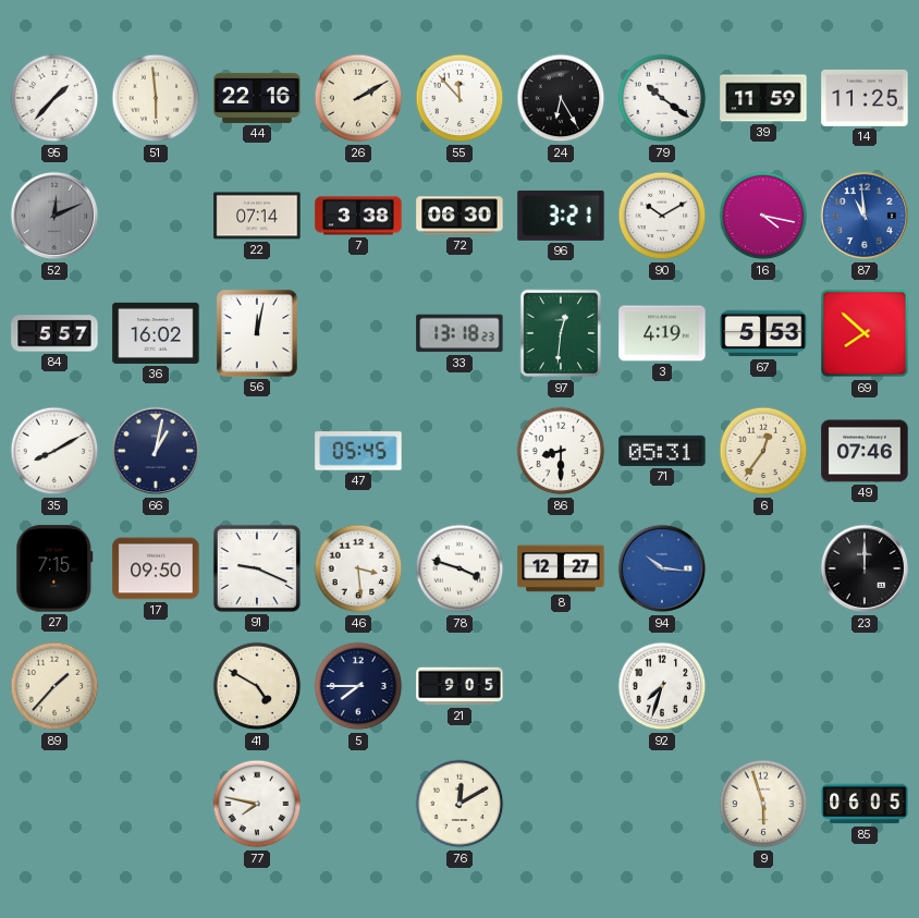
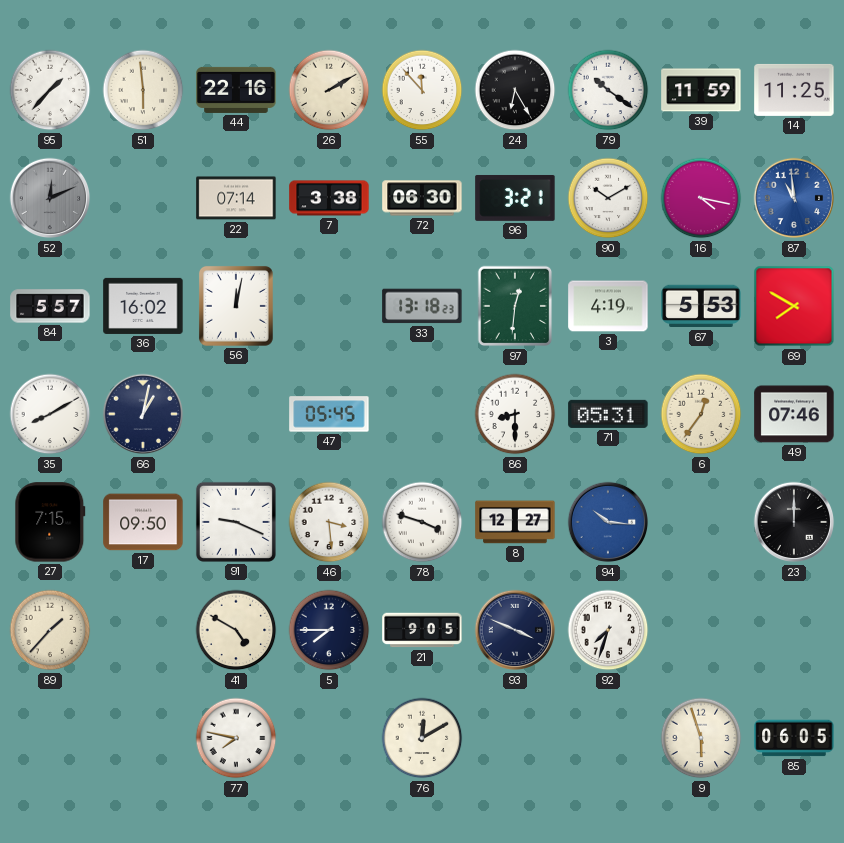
69: 7:52 -> 7:50 (794, 306)
93: none -> 3:49 (515, 630)
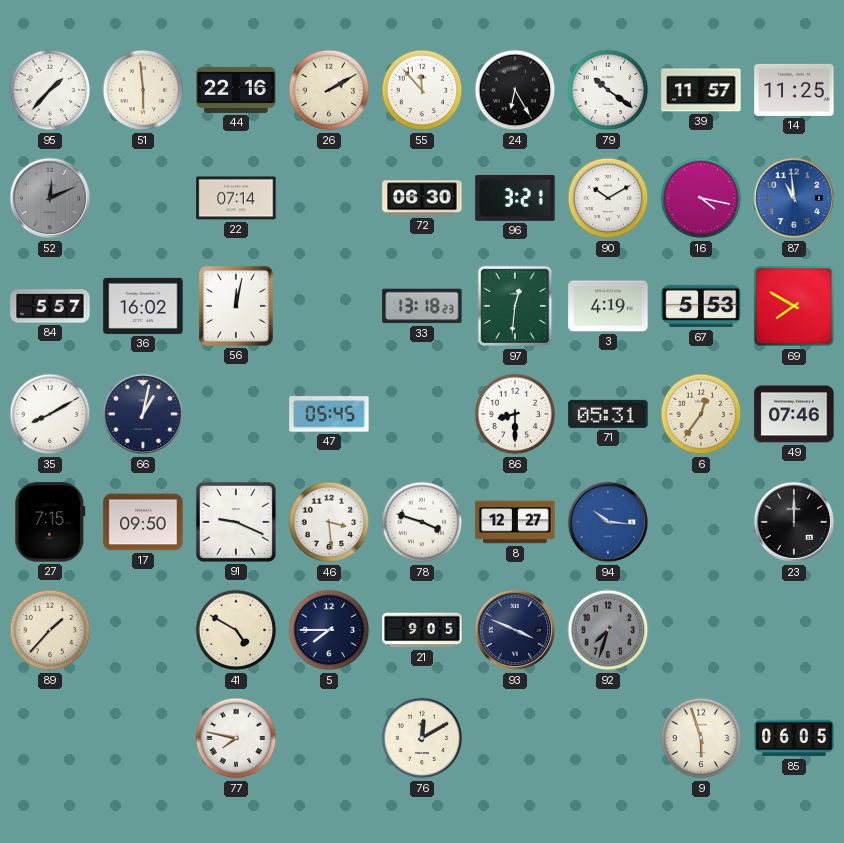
39: 11:59 -> 11:57 (701, 90)
7: 3:38 -> none (329, 198)
92 dial: white -> grey (608, 630)
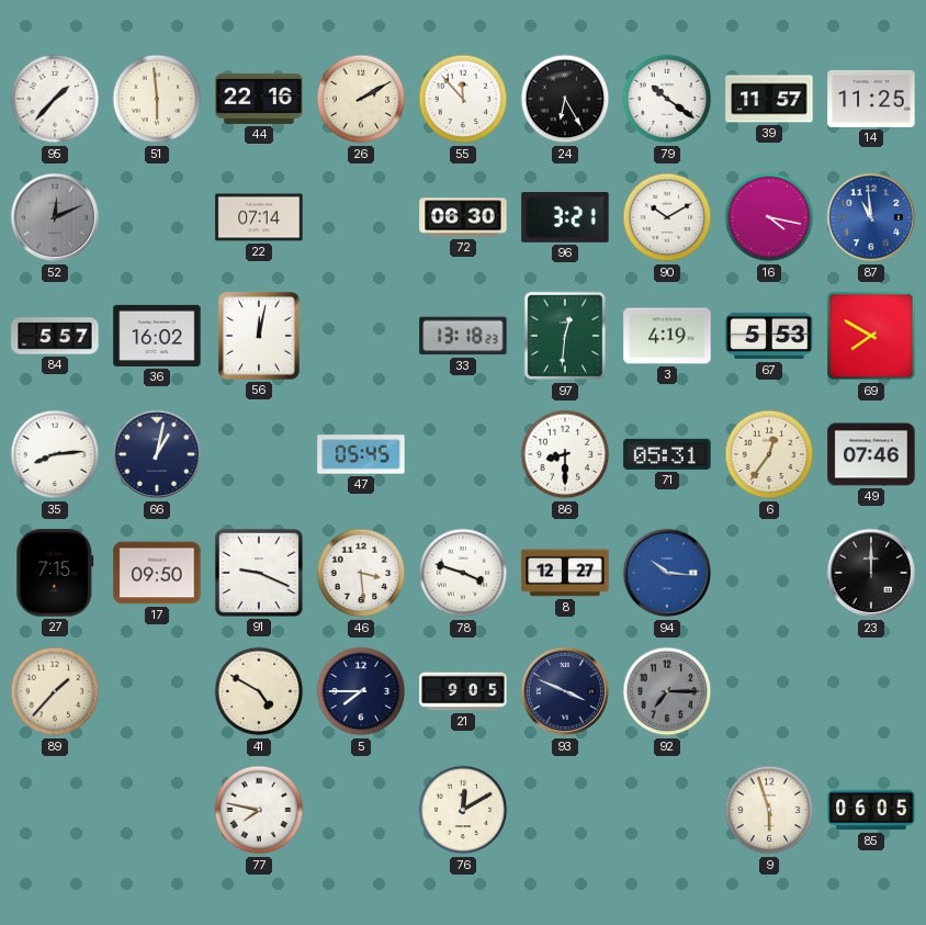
35: 8:10 -> 8:14 (55, 454)
92: 7:33 -> 7:15 (667, 691)
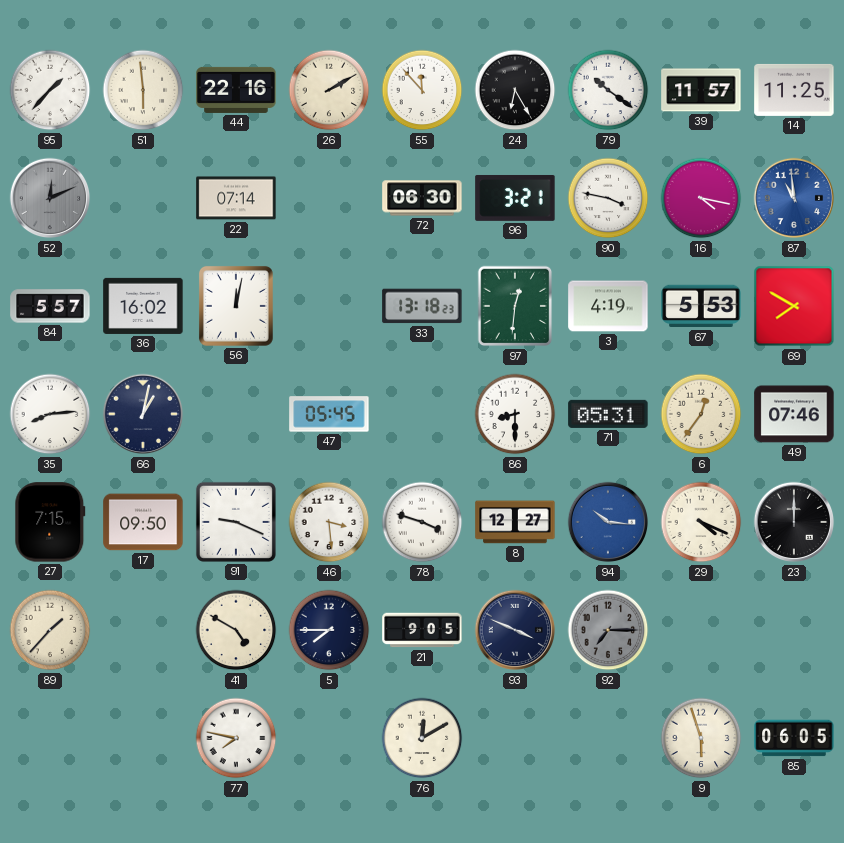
90: 10:10 -> 3:47 (608, 198)
29: none -> 4:19 (701, 522)
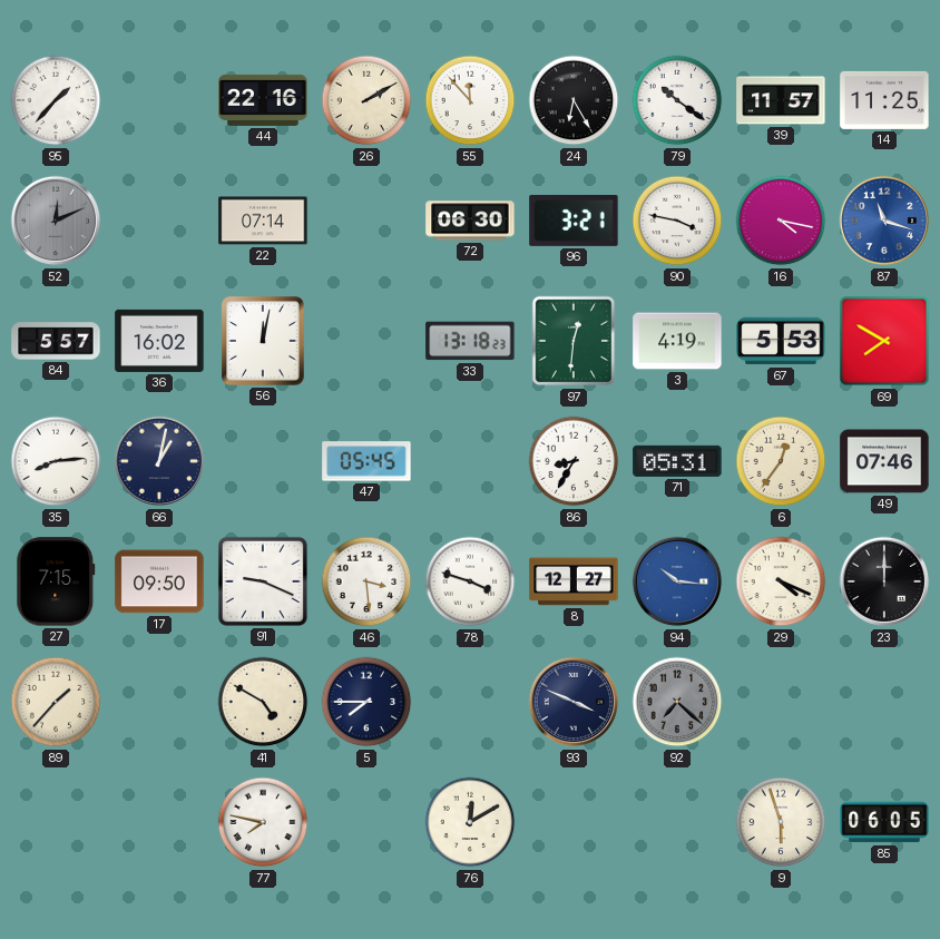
51: 5:59 -> none (143, 90)
87: 10:59 -> 11:18 (884, 221)
86: 8:30 -> 8:35 (574, 461)
21: 9:05 -> none (422, 630)
92: 7:15 -> 7:22 (677, 702)
